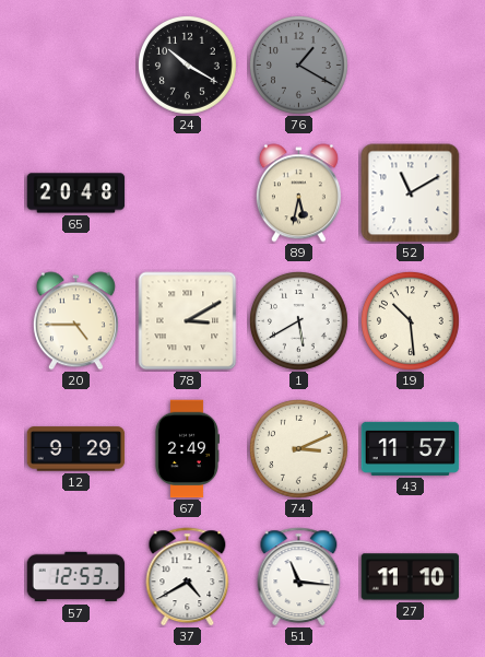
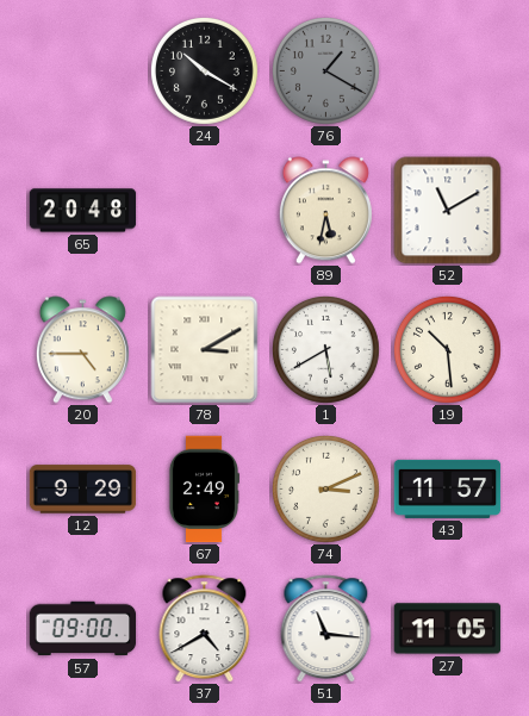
57: 12:53 -> 09:00 (83, 629)
27: 11:10 -> 11:05 (448, 629)
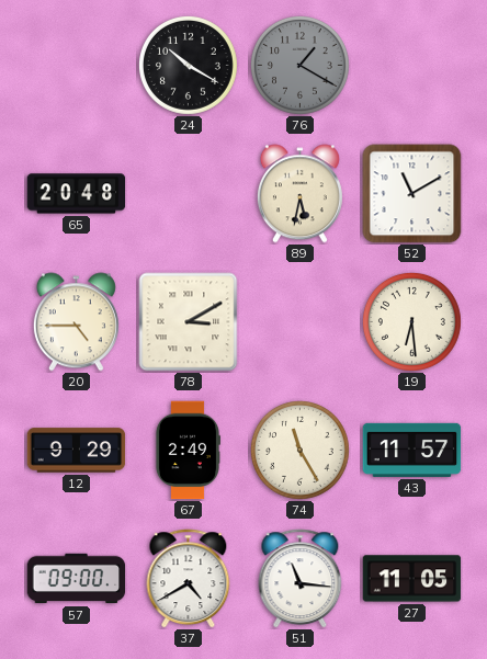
1: 5:40 -> none (325, 349)
19: 10:29 -> 6:29 (411, 321)
74: 3:11 -> 11:25 (299, 450)
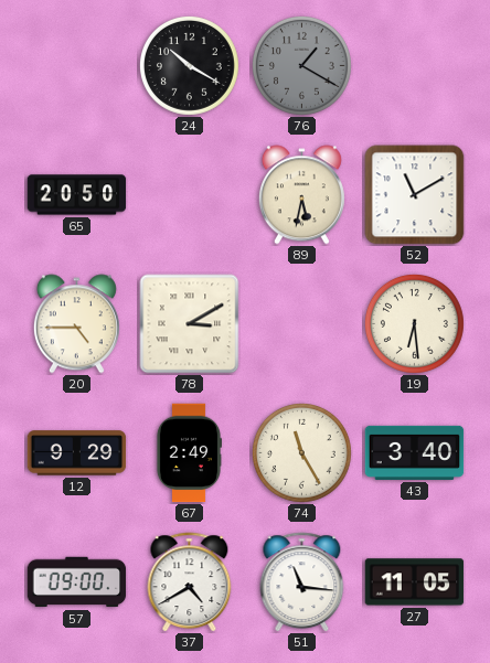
65: 20:48 -> 20:50 (77, 195)
43: 11:57 -> 3:40 (415, 452)
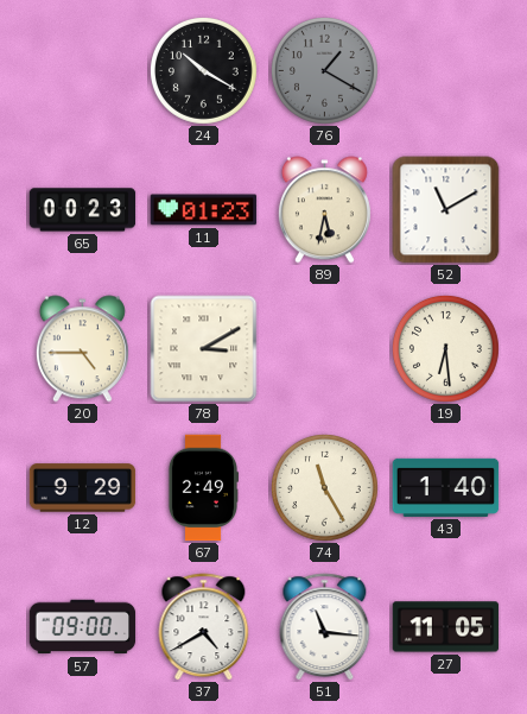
65: 20:50 -> 00:23 (83, 210)
11: none -> 01:23 (204, 210)
43: 3:40 -> 1:40 (446, 487)
